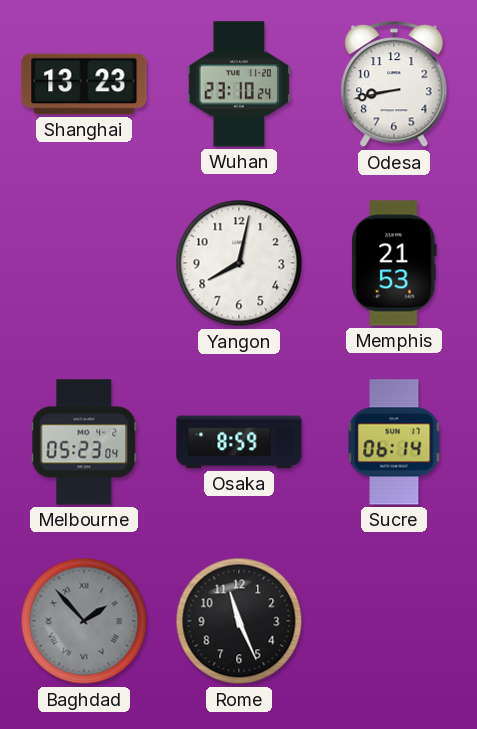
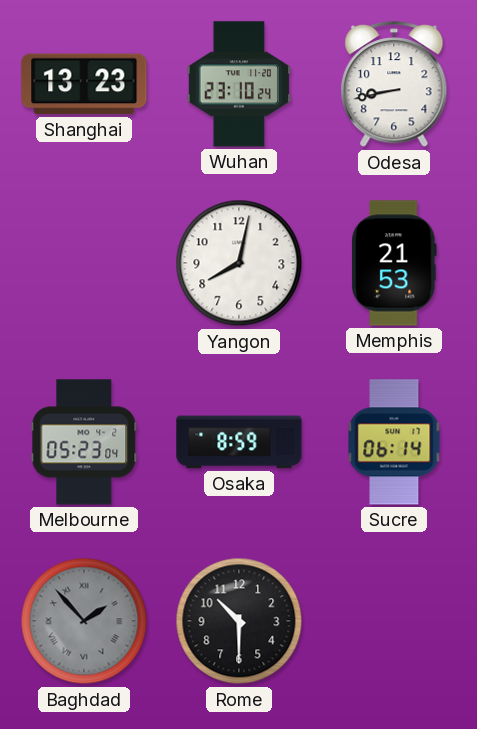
Rome: 11:26 -> 10:30 (239, 621)
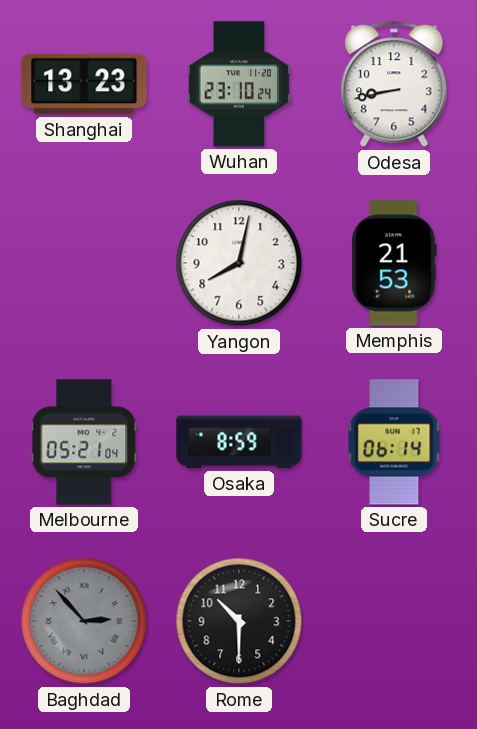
Melbourne: 05:23 -> 05:21 (84, 442)
Baghdad: 1:53 -> 2:53 (84, 621)
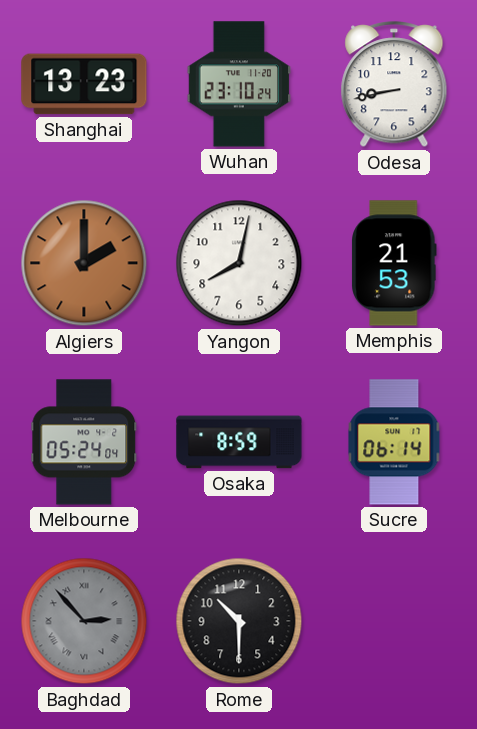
Algiers: none -> 2:00 (84, 263)
Melbourne: 05:21 -> 05:24 (84, 442)
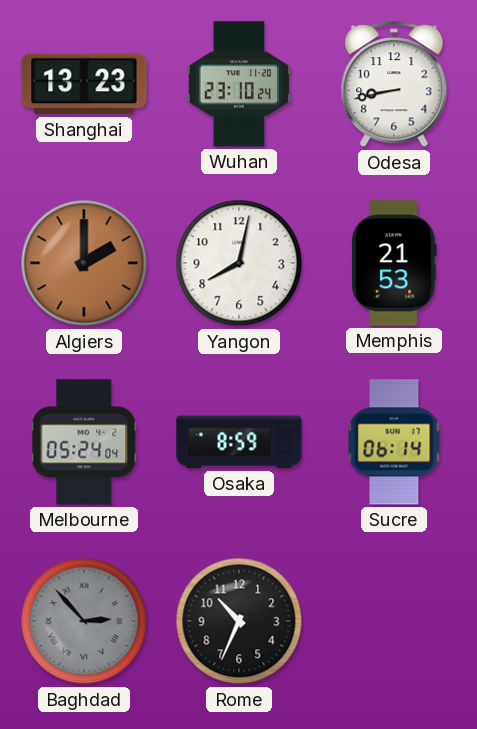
Rome: 10:30 -> 10:34 (239, 621)
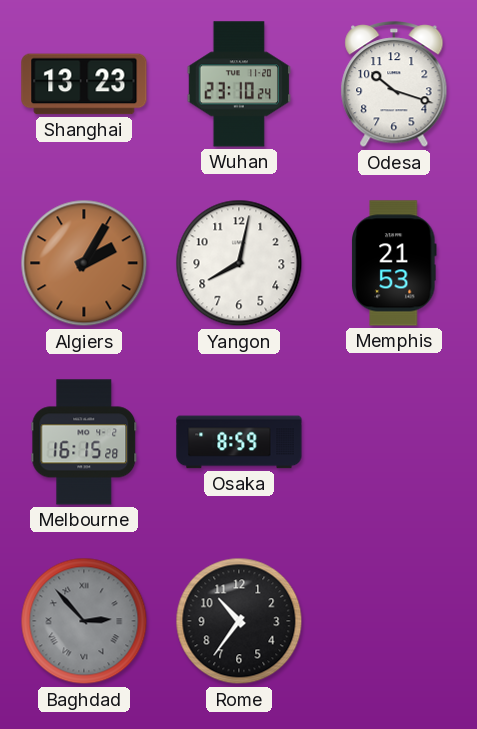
Odesa: 8:43 -> 10:18 (394, 85)
Algiers: 2:00 -> 2:05 (84, 263)
Melbourne: 05:24 -> 16:15 (84, 442)
Sucre: 06:14 -> none (394, 442)
Rome: 10:34 -> 10:36 (239, 621)
